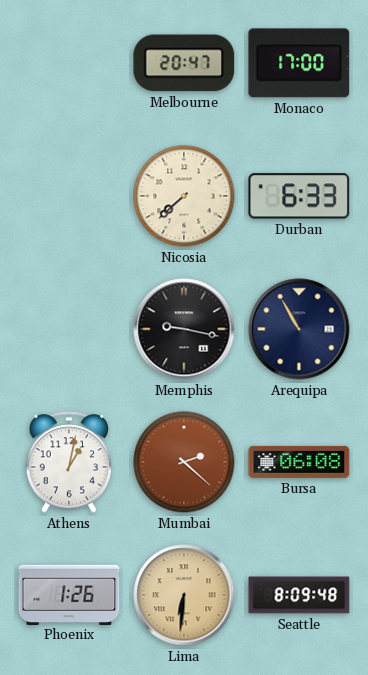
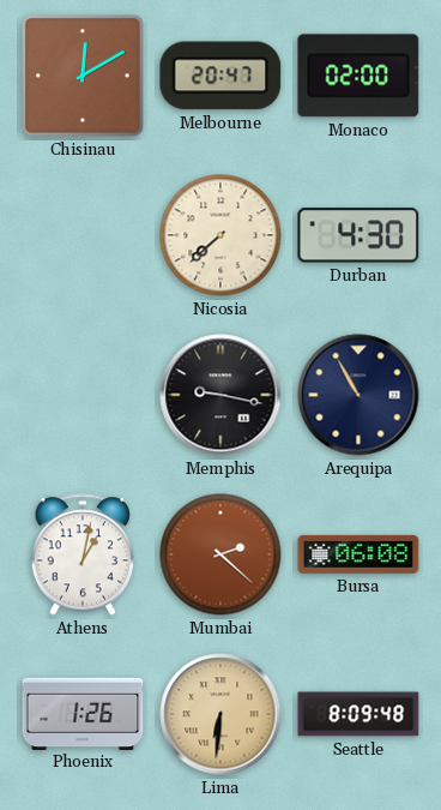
Chisinau: none -> 12:10 (83, 76)
Monaco: 17:00 -> 02:00 (358, 76)
Durban: 6:33 -> 4:30 (358, 235)
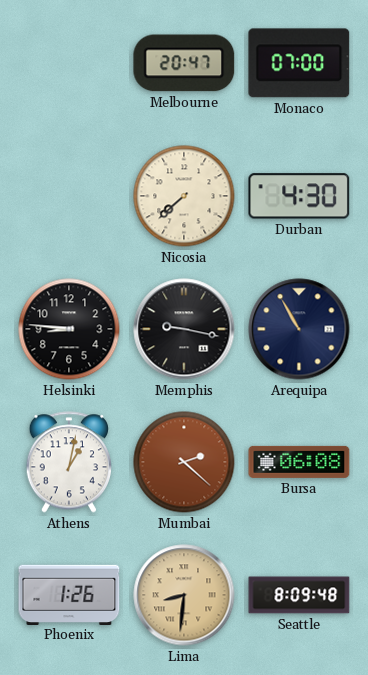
Chisinau: 12:10 -> none (83, 76)
Monaco: 02:00 -> 07:00 (299, 63)
Helsinki: none -> 8:46 (69, 329)
Lima: 6:31 -> 8:31 (184, 595)
